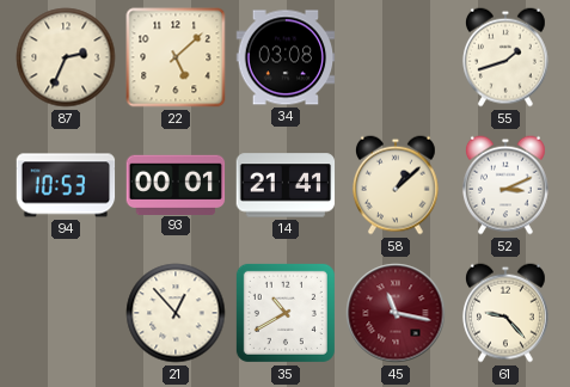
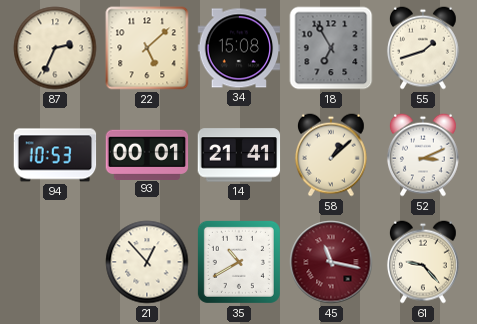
34: 03:08 -> 15:08 (239, 48)
18: none -> 6:55 (331, 48)
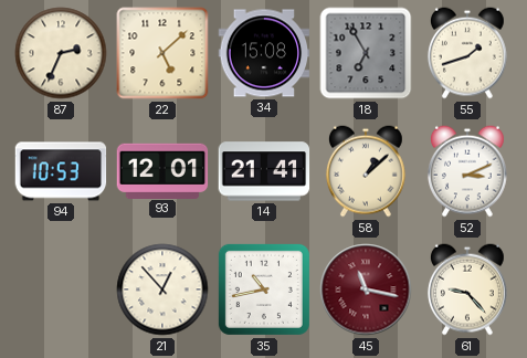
93: 00:01 -> 12:01 (162, 170)
35: 10:40 -> 10:43 (264, 289)
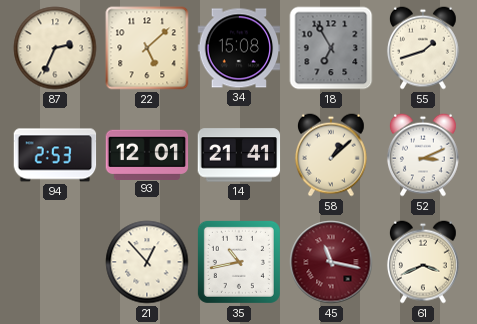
94: 10:53 -> 2:53 (55, 155)
61: 9:23 -> 3:41 (423, 262)
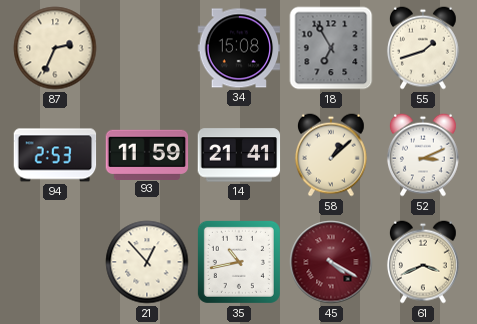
22: 5:08 -> none (147, 48)
93: 12:01 -> 11:59 (147, 154)
45: 11:17 -> 4:20 (331, 262)
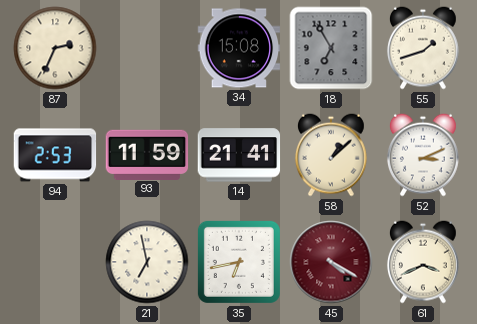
21: 12:53 -> 6:58 (147, 262)
35: 10:43 -> 6:43 (239, 262)
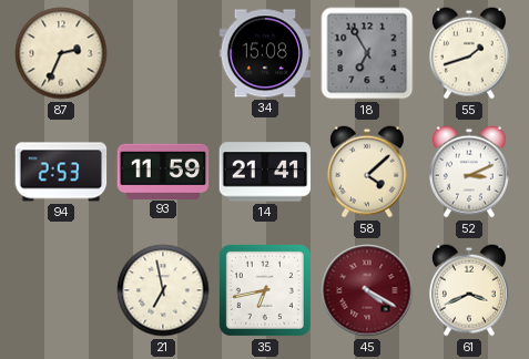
58: 1:08 -> 4:08 (367, 172)
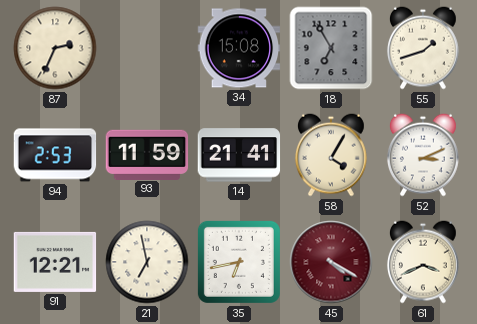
58: 4:08 -> 4:05 (331, 155)
91: none -> 12:21 (55, 262)
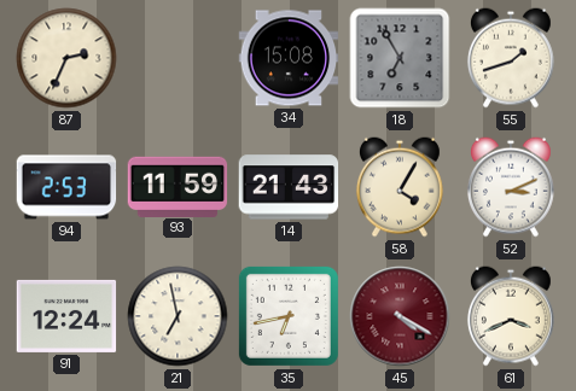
14: 21:41 -> 21:43 (289, 187)
91: 12:21 -> 12:24 (66, 316)
